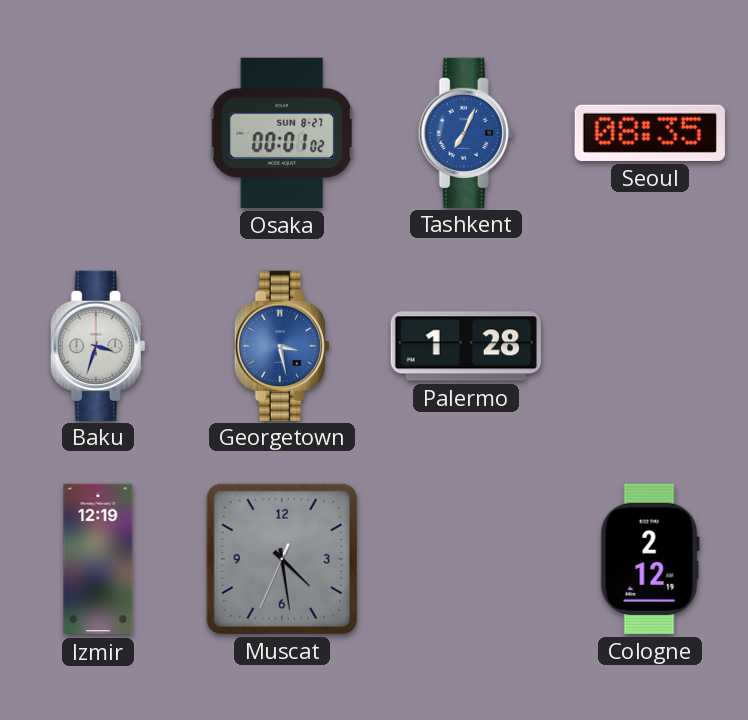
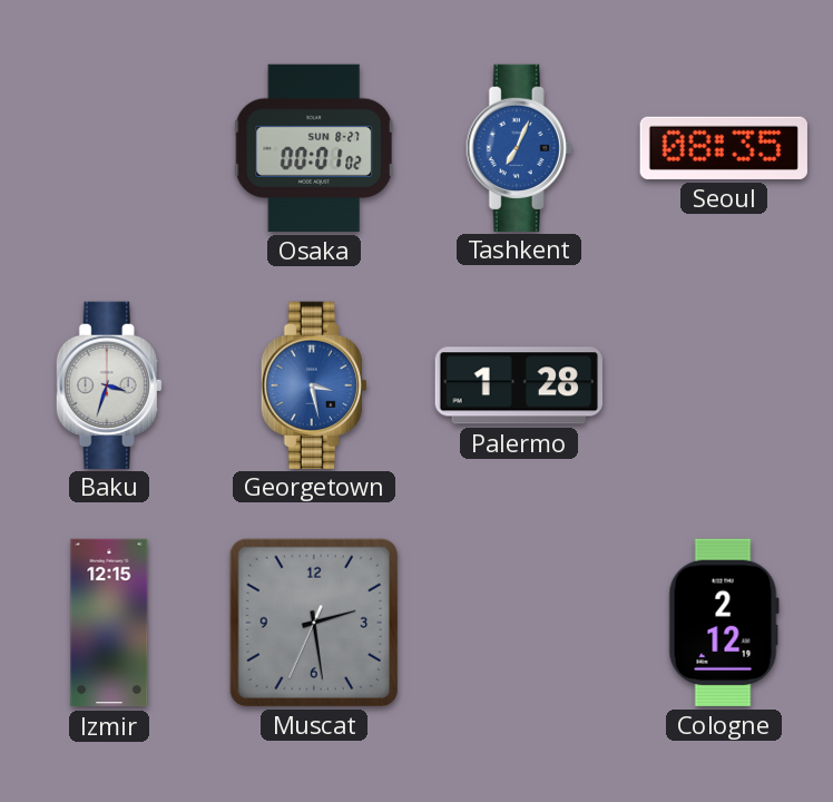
Izmir: 12:19 -> 12:15 (109, 623)
Muscat: 4:28 -> 2:28 (314, 623)
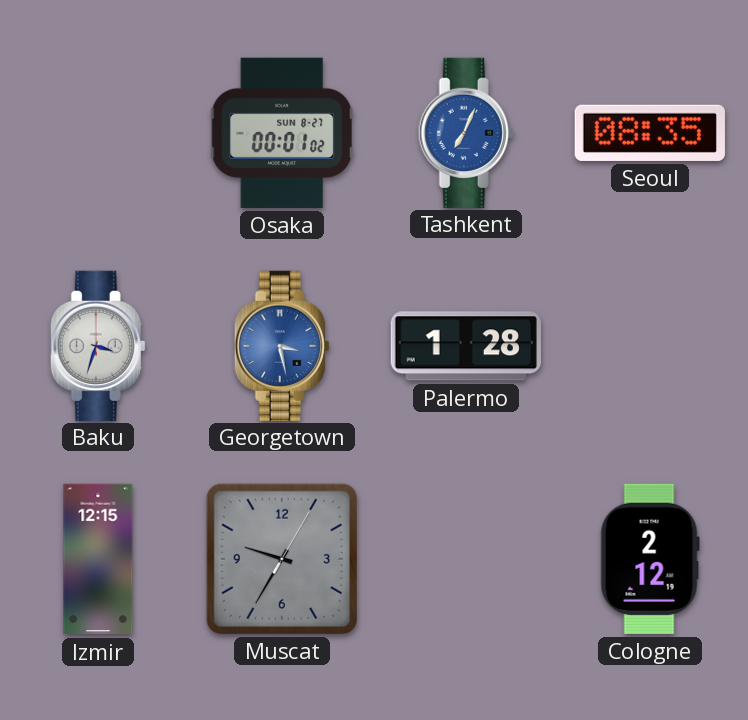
Muscat: 2:28 -> 9:35 (282, 559)
